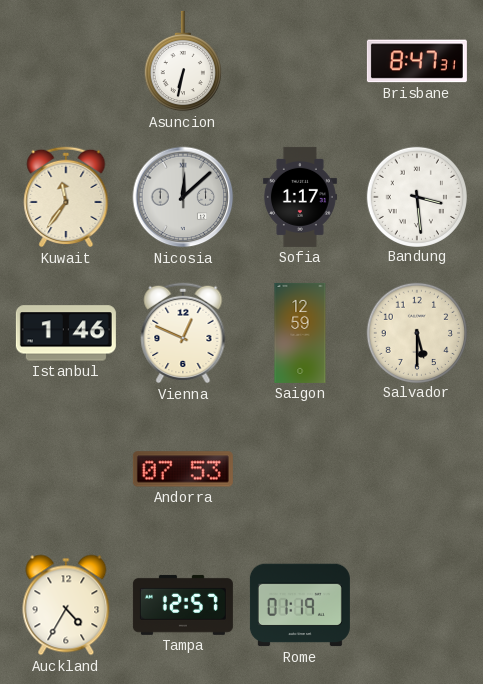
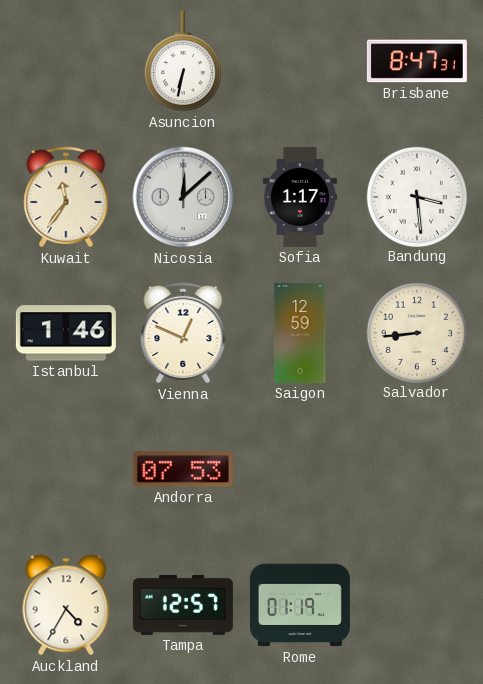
Salvador: 5:30 -> 8:44 (416, 332)
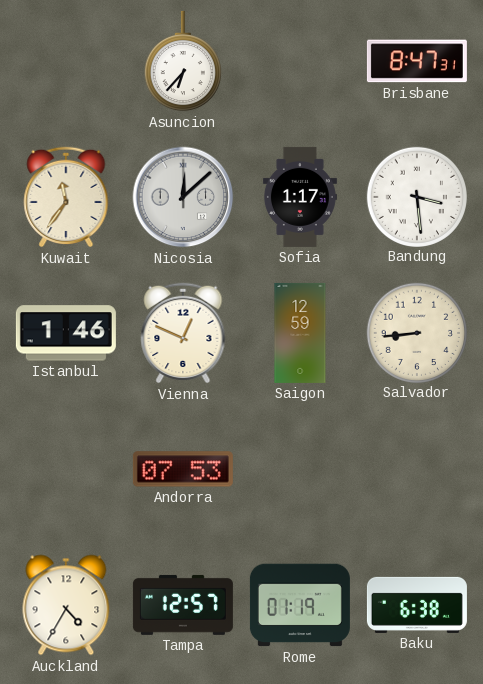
Asuncion: 6:32 -> 6:37 (183, 61)
Baku: none -> 6:38 (417, 605)
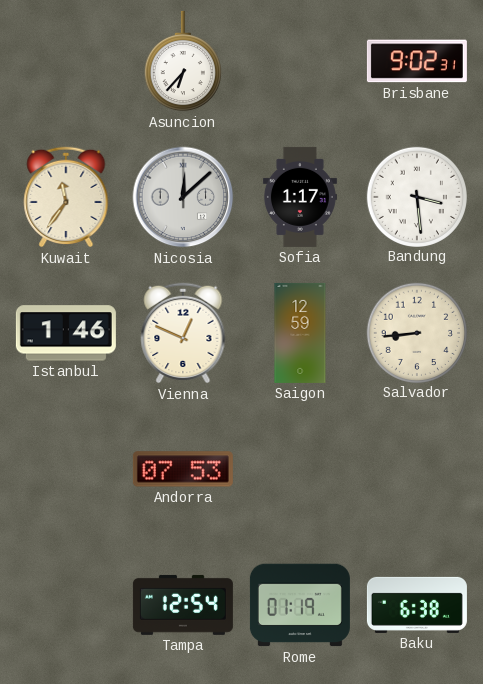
Brisbane: 8:47 -> 9:02 (417, 61)
Auckland: 4:35 -> none (66, 605)
Tampa: 12:57 -> 12:54 (183, 605)
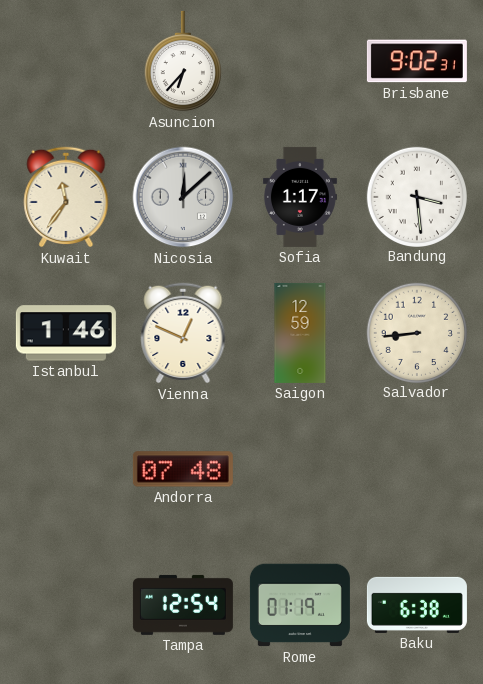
Andorra: 07:53 -> 07:48 (183, 469)
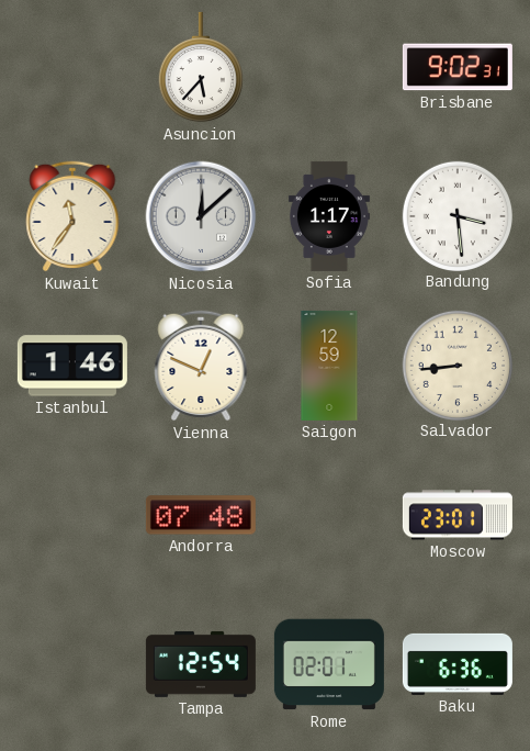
Asuncion: 6:37 -> 5:37 (201, 67)
Moscow: none -> 23:01 (458, 515)
Rome: 01:19 -> 02:01 (329, 664)
Baku: 6:38 -> 6:36 (458, 664)
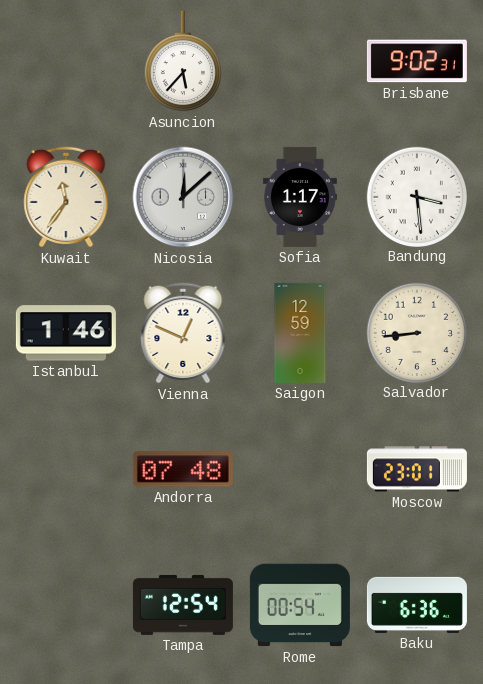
Rome: 02:01 -> 00:54 (300, 605)
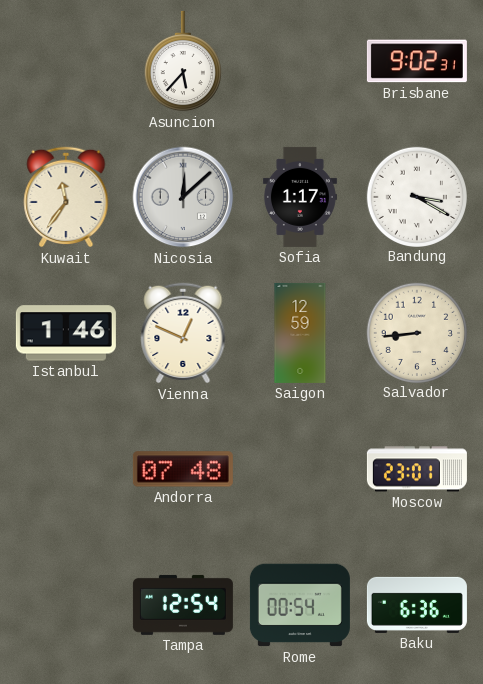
Bandung: 3:29 -> 3:20 (416, 196)
